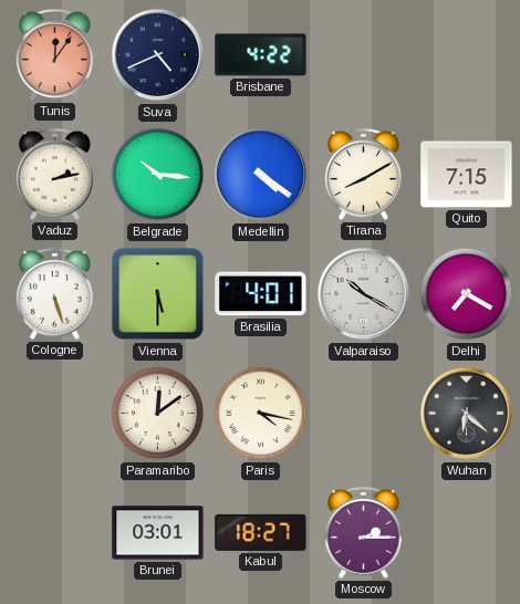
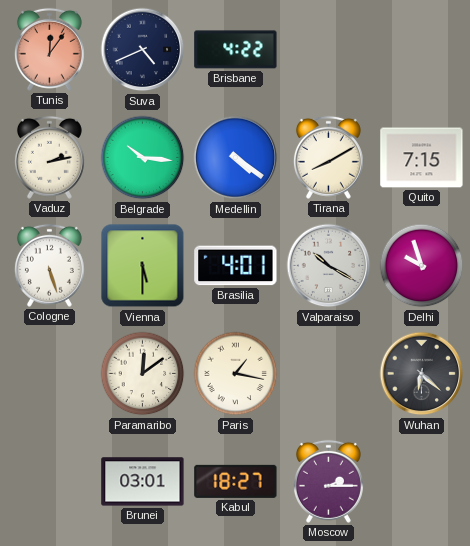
Delhi: 7:20 -> 9:57 (422, 266)
Paris: 4:17 -> 1:17 (236, 374)
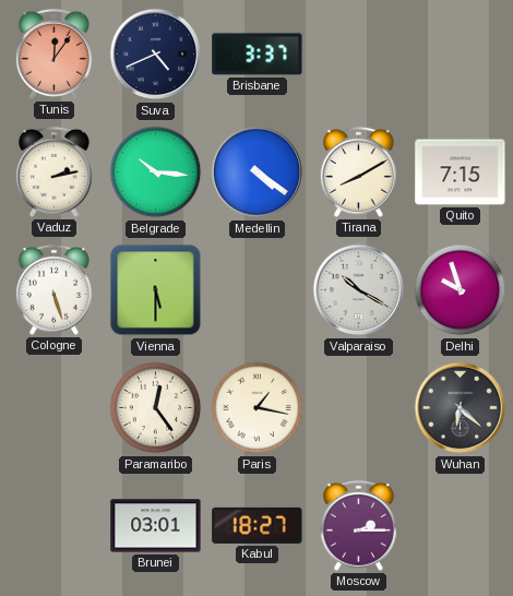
Brisbane: 4:22 -> 3:37 (258, 55)
Brasilia: 4:01 -> none (236, 266)
Paramaribo: 12:09 -> 12:24 (156, 408)
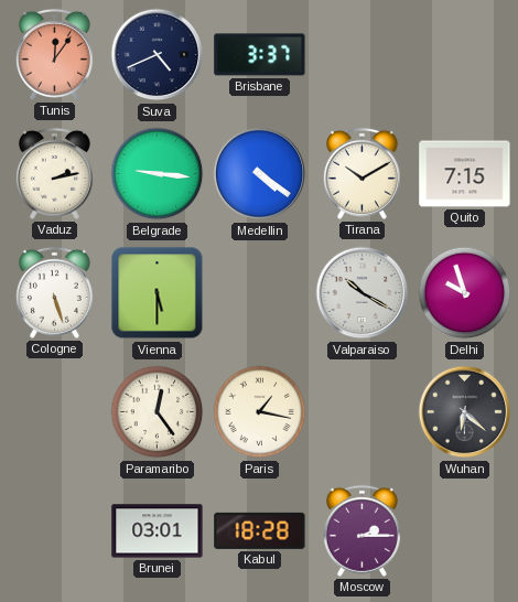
Belgrade: 10:16 -> 9:16 (158, 174)
Tirana: 8:10 -> 10:10 (361, 173)
Kabul: 18:27 -> 18:28 (260, 530)
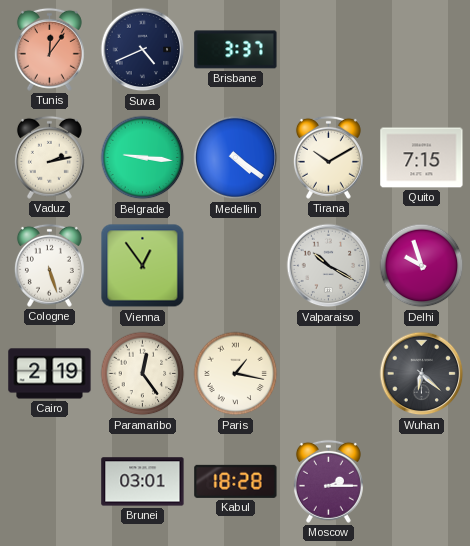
Vienna: 5:30 -> 12:54 (143, 266)
Cairo: none -> 2:19 (50, 374)
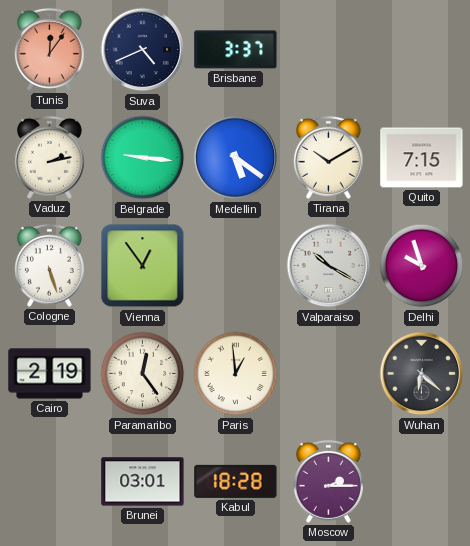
Medellin: 4:21 -> 5:21 (236, 158)
Paris: 1:17 -> 12:59 (236, 374)
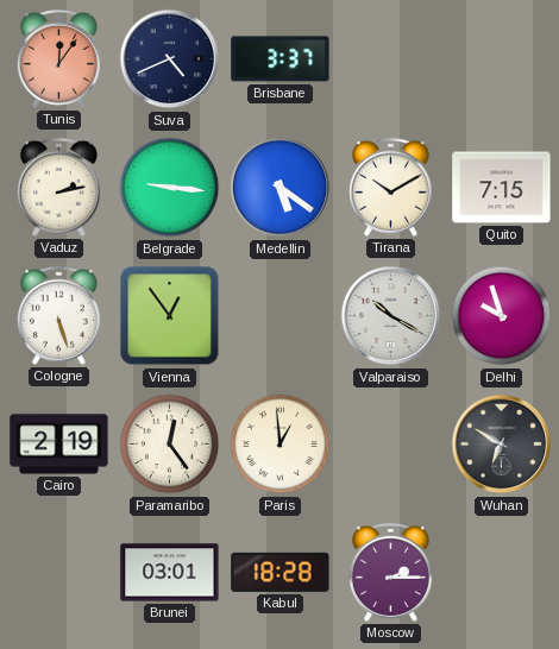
Wuhan: 6:22 -> 6:50 (502, 445)
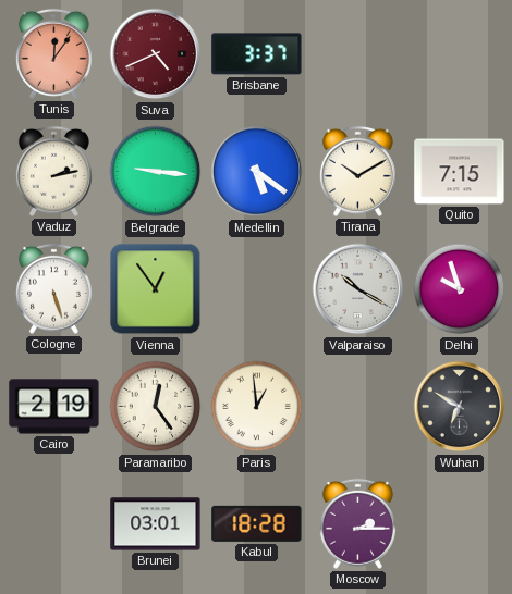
Suva dial: navy -> burgundy (156, 54)
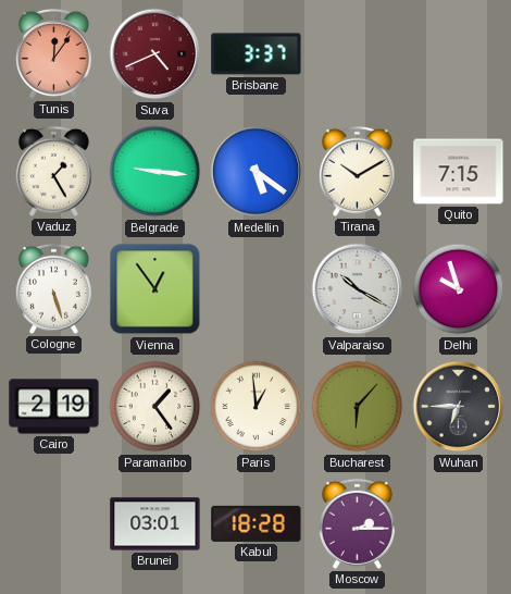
Vaduz: 2:13 -> 1:25 (53, 171)
Paramaribo: 12:24 -> 1:24 (155, 407)
Bucharest: none -> 6:07 (358, 407)
Wuhan: 6:50 -> 6:45 (459, 407)
